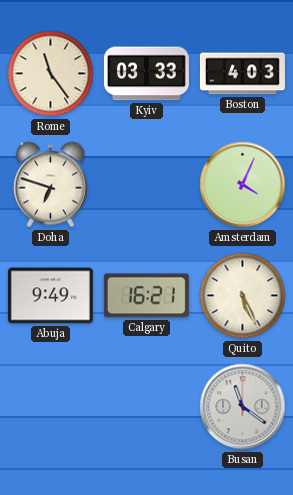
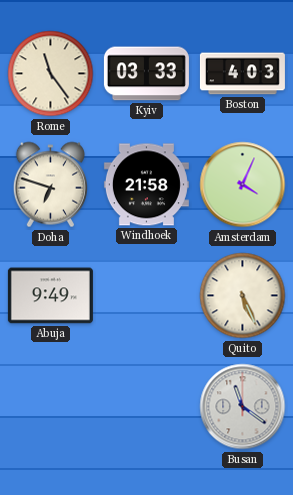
Windhoek: none -> 21:58 (146, 185)
Calgary: 16:21 -> none (146, 296)
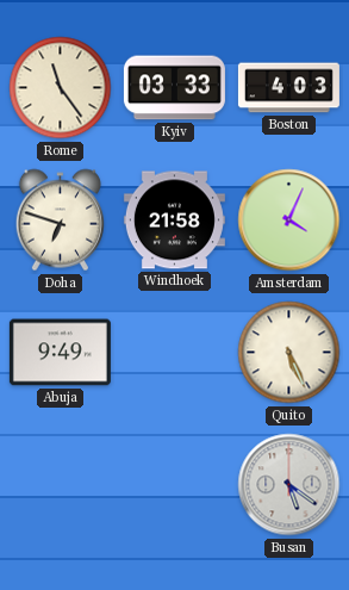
Busan: 11:21 -> 5:21 (289, 485)
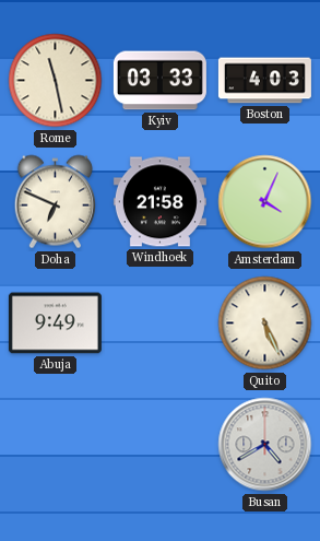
Rome: 11:24 -> 11:28 (56, 81)
Doha: 6:48 -> 6:49 (55, 202)
Busan: 5:21 -> 4:40 (265, 445)
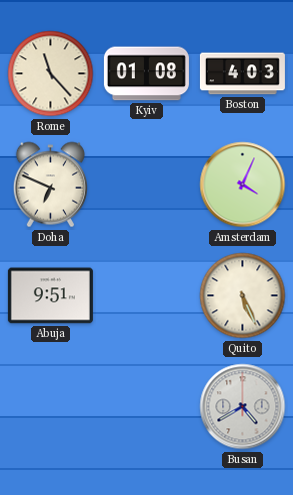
Rome: 11:28 -> 11:23 (51, 74)
Kyiv: 03:33 -> 01:08 (146, 74)
Windhoek: 21:58 -> none (159, 202)
Abuja: 9:49 -> 9:51 (50, 296)
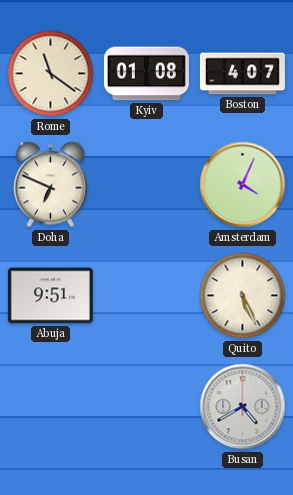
Rome: 11:23 -> 11:21 (51, 74)
Boston: 4:03 -> 4:07 (242, 74)
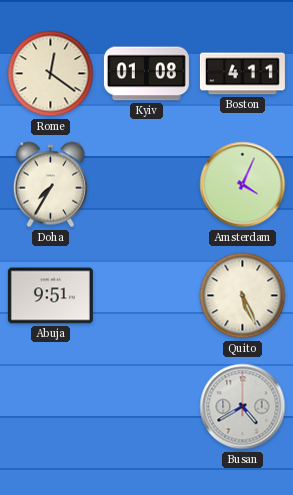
Rome: 11:21 -> 12:21 (51, 74)
Boston: 4:07 -> 4:11 (242, 74)
Doha: 6:49 -> 7:35 (50, 185)
